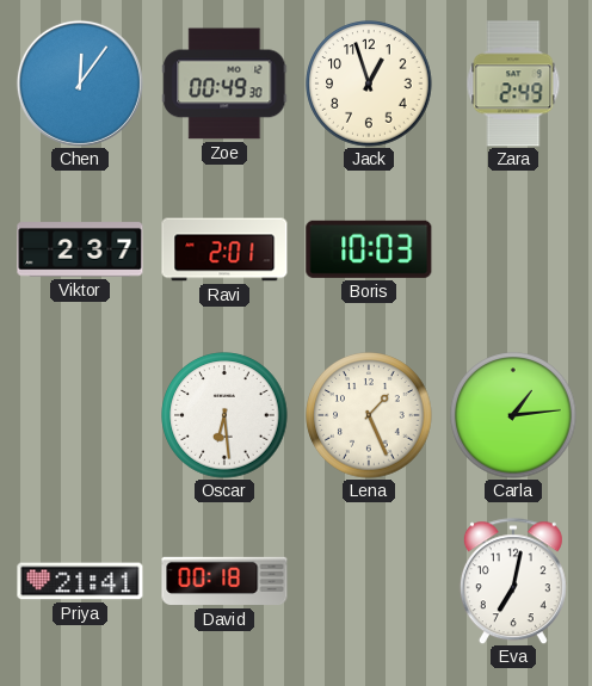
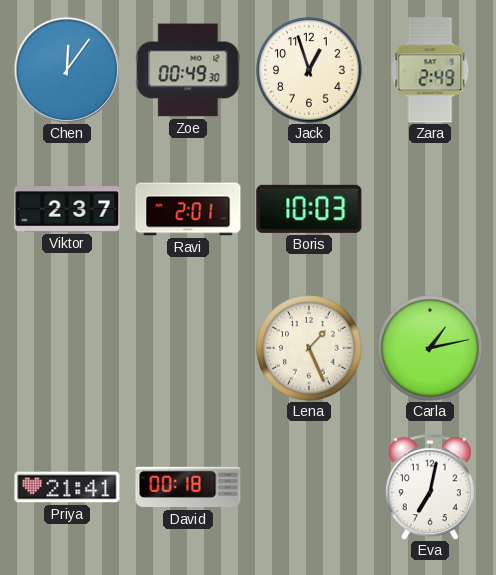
Oscar: 6:29 -> none (224, 415)
Carla: 1:14 -> 1:13 (430, 348)
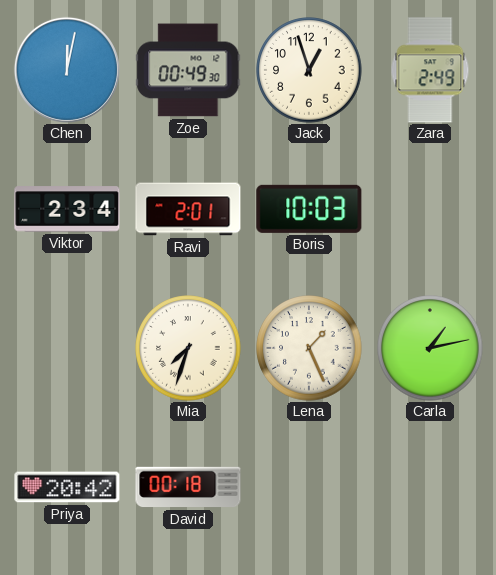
Chen: 12:06 -> 12:02 (67, 70)
Viktor: 2:37 -> 2:34 (67, 209)
Mia: none -> 7:33 (188, 348)
Priya: 21:41 -> 20:42 (67, 487)
Eva: 7:02 -> none (430, 487)
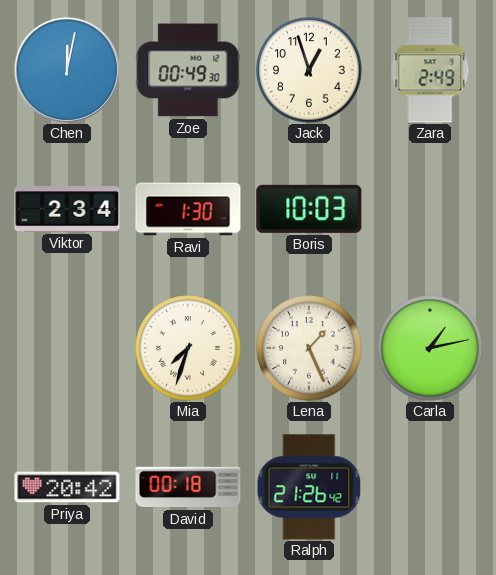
Ravi: 2:01 -> 1:30 (188, 209)
Ralph: none -> 21:26 (309, 487)
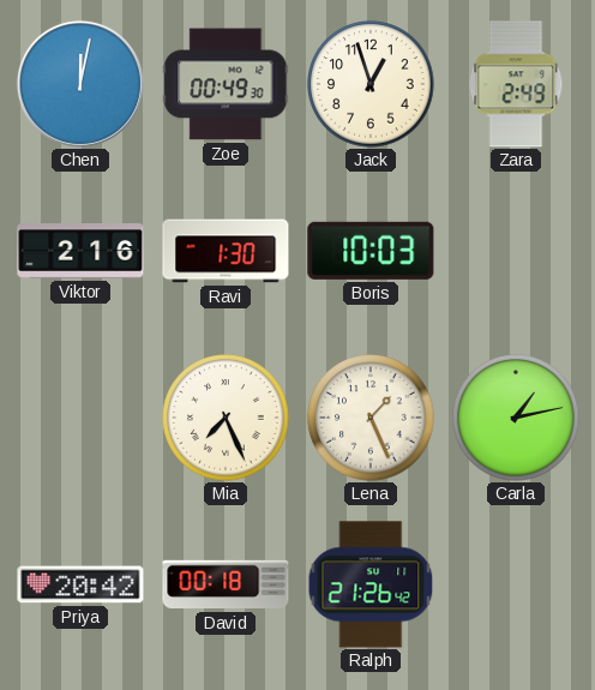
Viktor: 2:34 -> 2:16 (80, 251)
Mia: 7:33 -> 7:26 (226, 418)
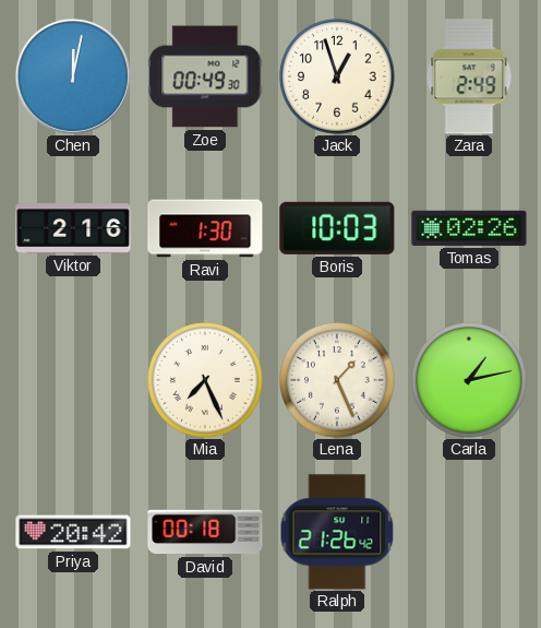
Tomas: none -> 02:26 (469, 228)
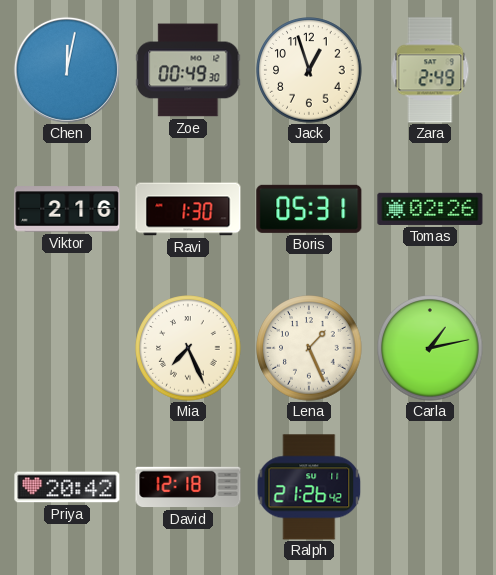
Boris: 10:03 -> 05:31 (309, 209)
David: 00:18 -> 12:18 (188, 487)
